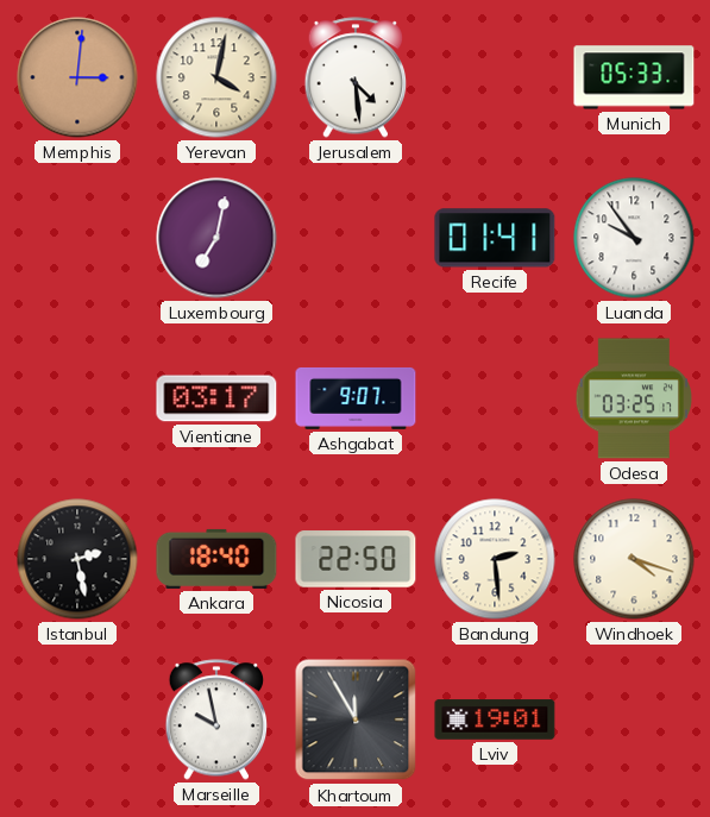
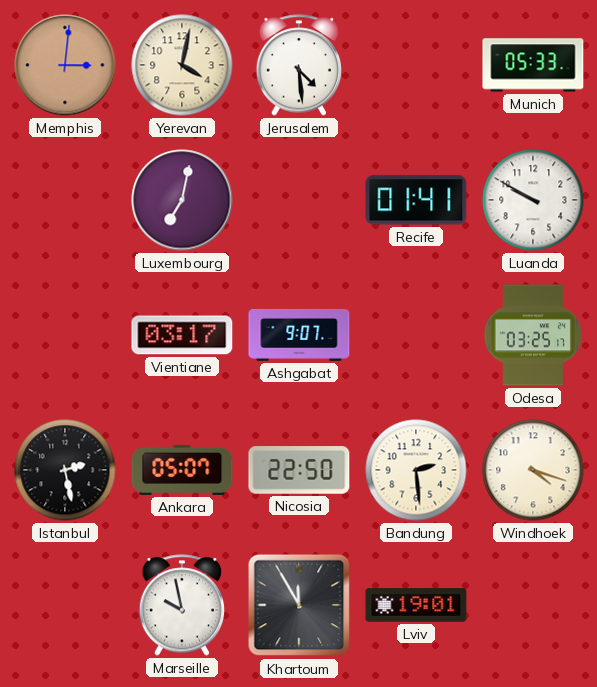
Luanda: 9:54 -> 9:50 (533, 200)
Ankara: 18:40 -> 05:07 (182, 470)
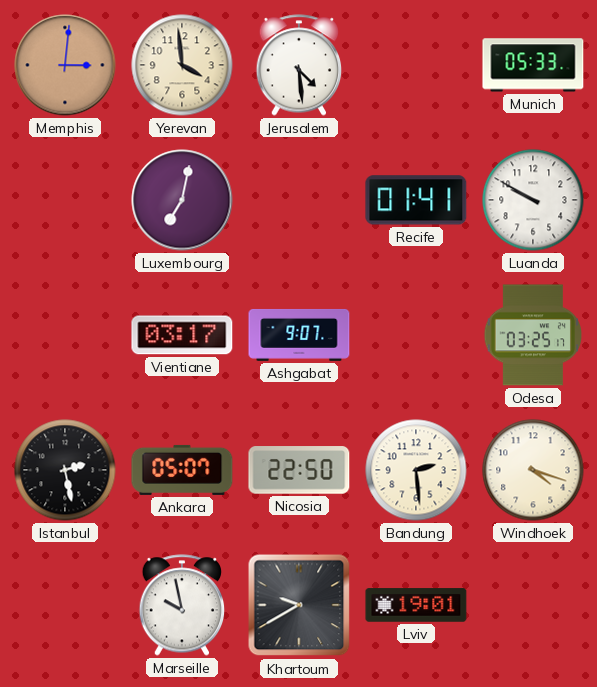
Yerevan: 4:02 -> 3:59 (182, 65)
Khartoum: 11:55 -> 9:40 (299, 605)
